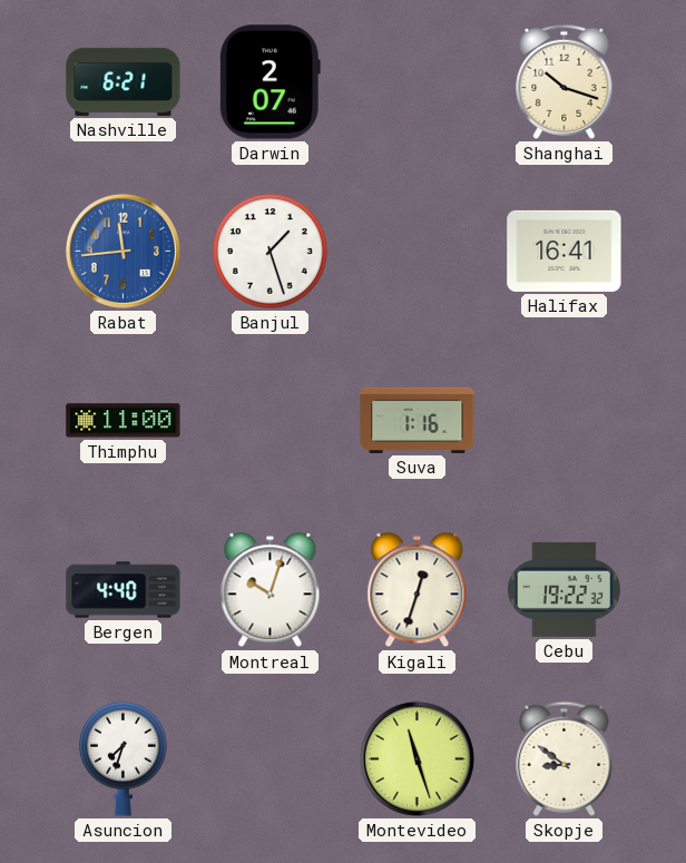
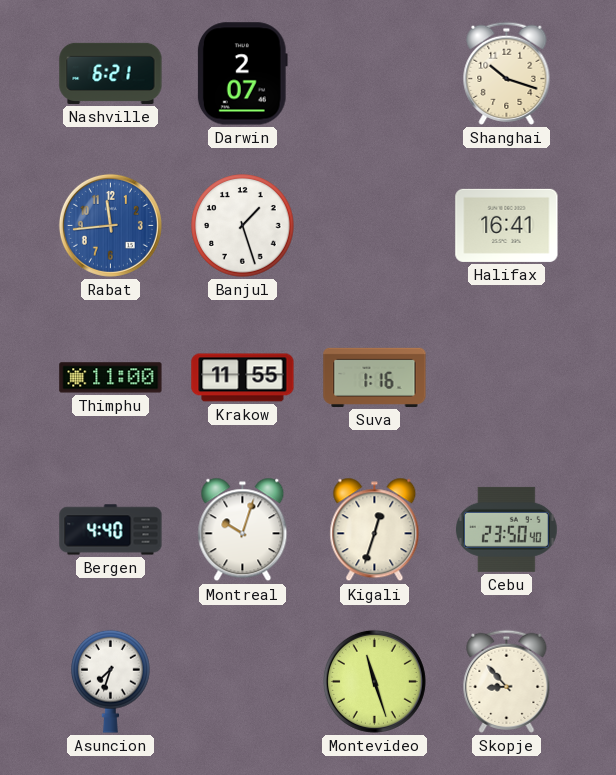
Krakow: none -> 11:55 (243, 378)
Cebu: 19:22 -> 23:50 (506, 529)
Skopje: 8:51 -> 8:53 (507, 681)
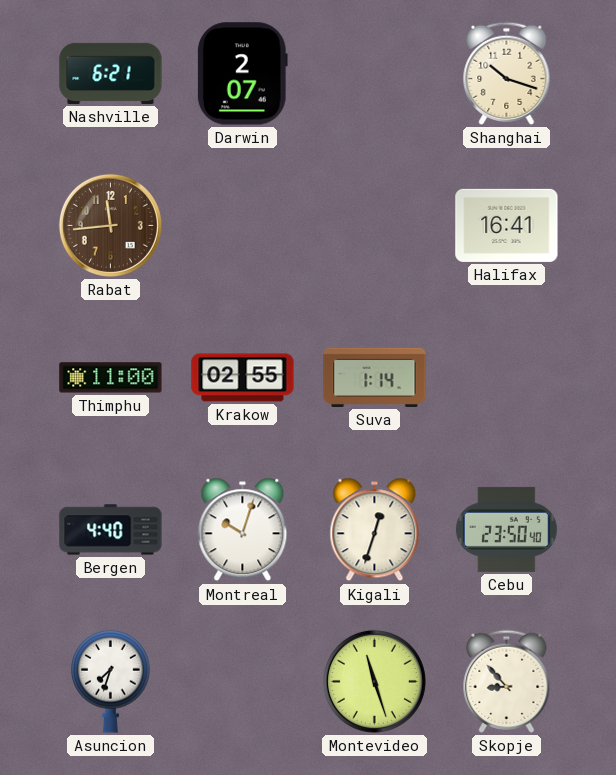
Rabat dial: blue -> brown (110, 225)
Banjul: 1:27 -> none (243, 226)
Krakow: 11:55 -> 02:55 (243, 378)
Suva: 1:16 -> 1:14 (375, 377)
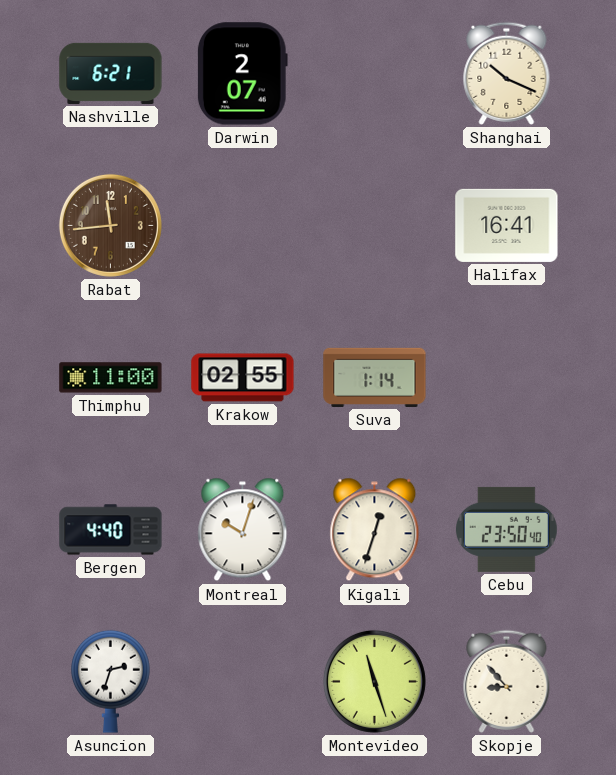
Shanghai: 10:18 -> 10:19 (507, 73)
Asuncion: 7:33 -> 2:33 (111, 681)
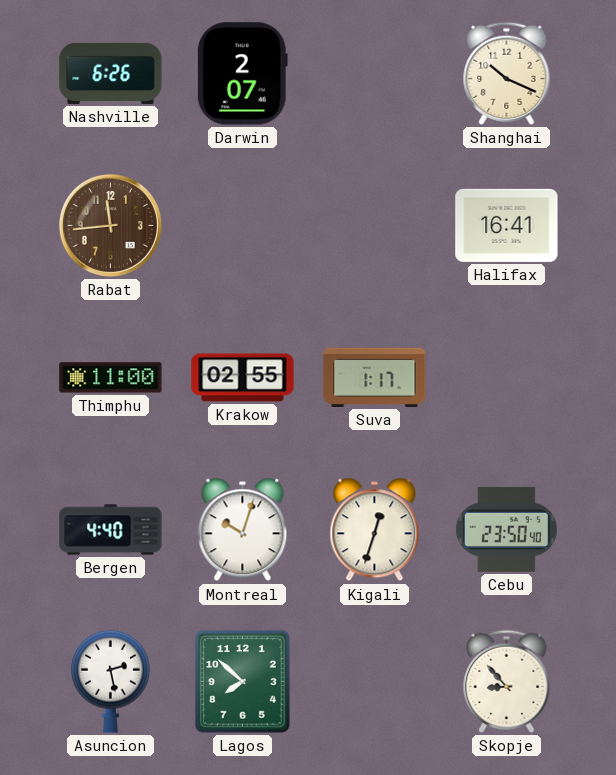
Nashville: 6:21 -> 6:26 (111, 73)
Suva: 1:14 -> 1:17 (375, 377)
Asuncion: 2:33 -> 2:28 (111, 681)
Lagos: none -> 7:52 (243, 682)
Montevideo: 11:27 -> none (374, 681)
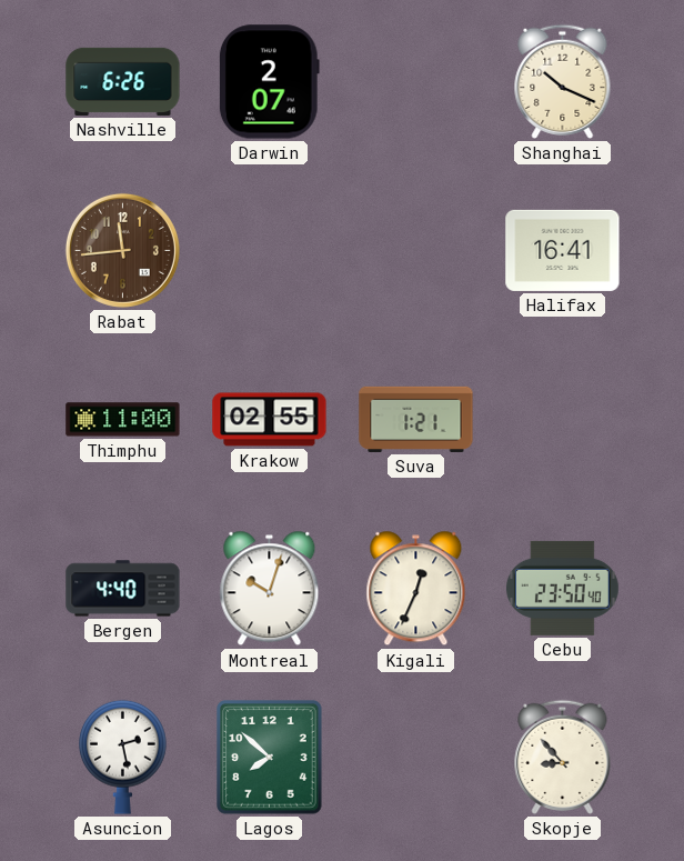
Suva: 1:17 -> 1:21 (416, 419)
Kigali: 12:33 -> 12:34 (416, 589)
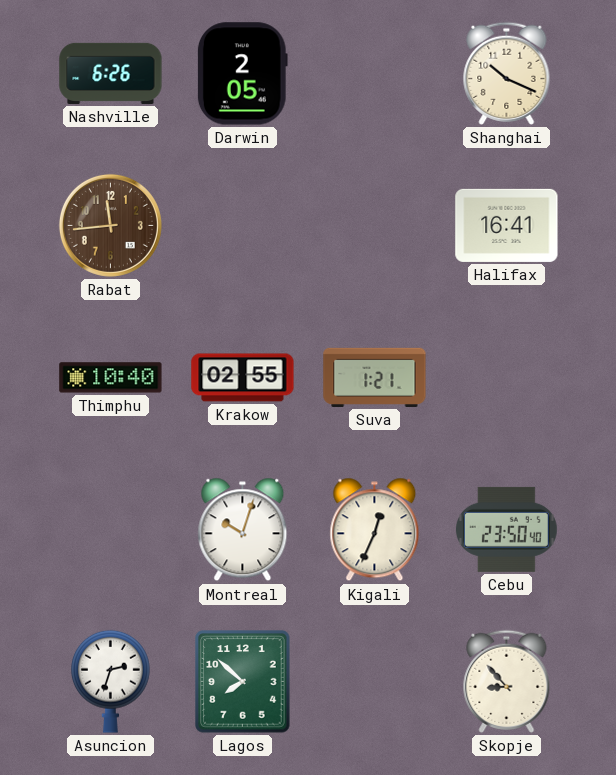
Darwin: 2:07 -> 2:05 (242, 74)
Thimphu: 11:00 -> 10:40 (111, 378)
Bergen: 4:40 -> none (123, 589)
Asuncion: 2:28 -> 2:33 (111, 681)
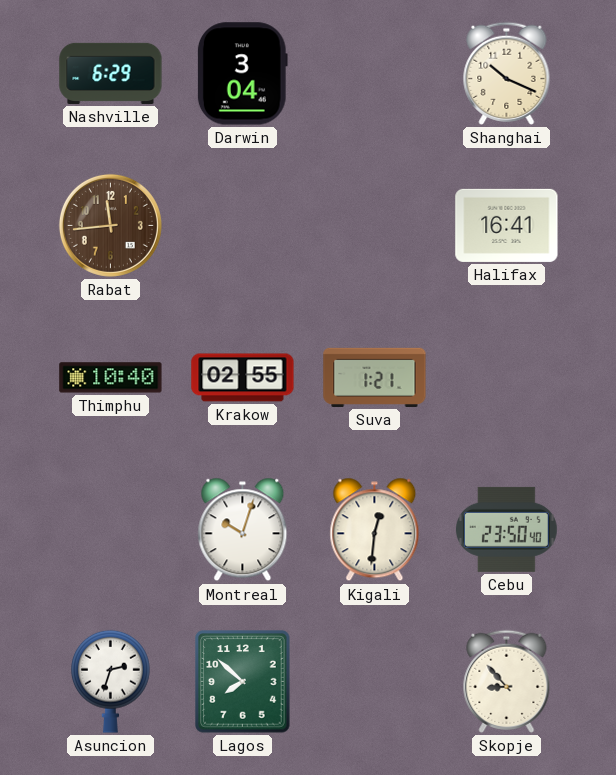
Nashville: 6:26 -> 6:29 (111, 73)
Darwin: 2:05 -> 3:04 (242, 74)
Kigali: 12:34 -> 12:31 (375, 530)
